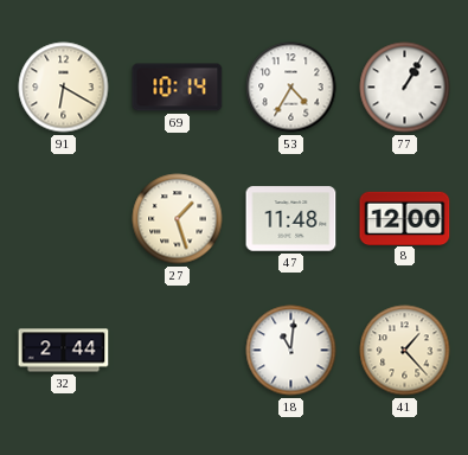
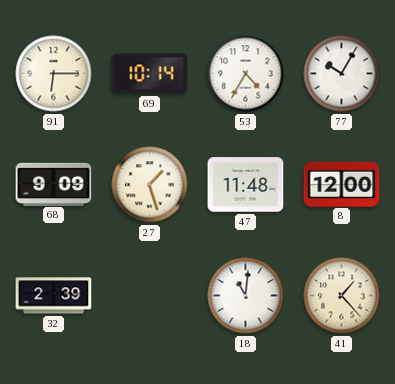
91: 6:20 -> 6:15 (54, 74)
77: 1:05 -> 10:05 (342, 74)
68: none -> 9:09 (54, 184)
32: 2:44 -> 2:39 (54, 296)
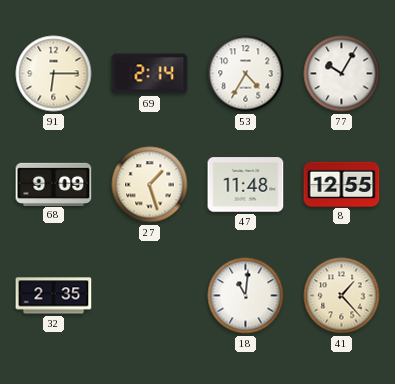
69: 10:14 -> 2:14 (150, 74)
8: 12:00 -> 12:55 (342, 184)
32: 2:39 -> 2:35 (54, 296)
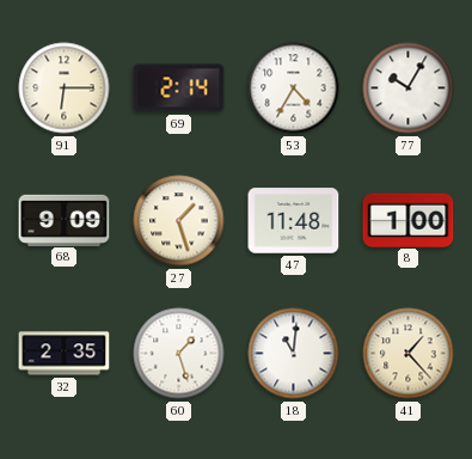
8: 12:55 -> 1:00 (409, 220)
60: none -> 1:27 (179, 354)
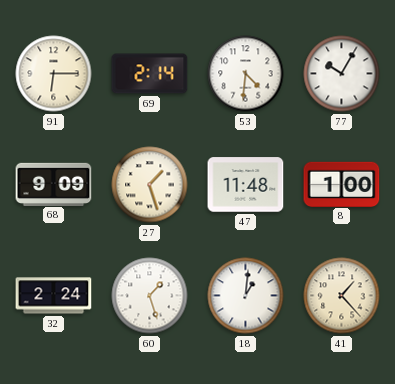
53: 4:35 -> 4:31 (246, 74)
32: 2:35 -> 2:24 (54, 296)
18: 11:01 -> 1:01 (246, 296)
